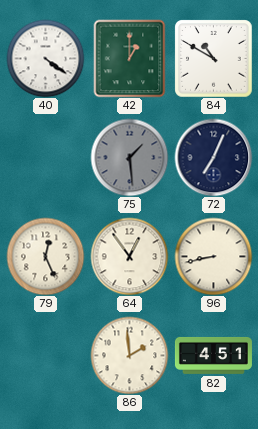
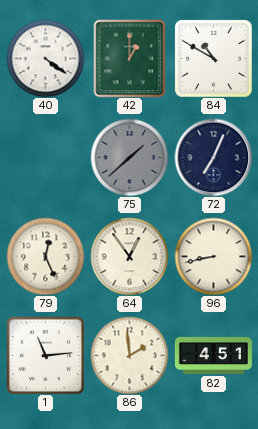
75: 1:29 -> 1:38 (129, 157)
1: none -> 11:14 (45, 355)
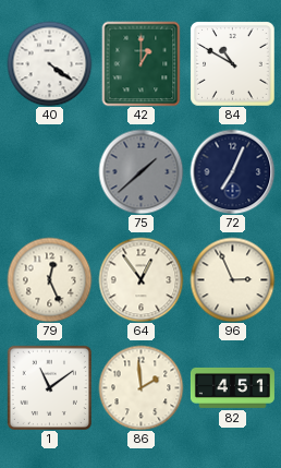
96: 8:43 -> 2:56 (232, 279)
1: 11:14 -> 11:09 (49, 387)
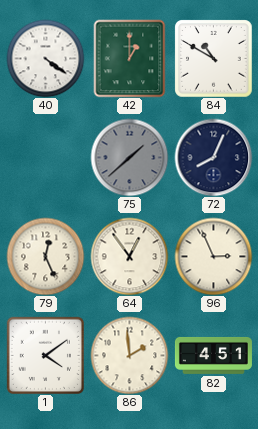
72: 7:04 -> 8:04 (213, 157)
1: 11:09 -> 4:09 (45, 355)
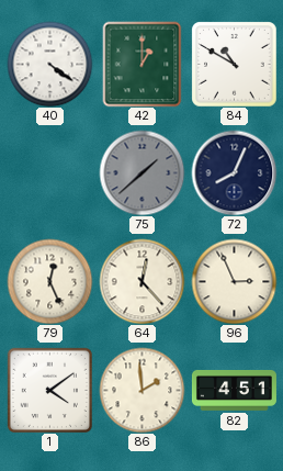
64: 12:54 -> 12:23 (141, 281)
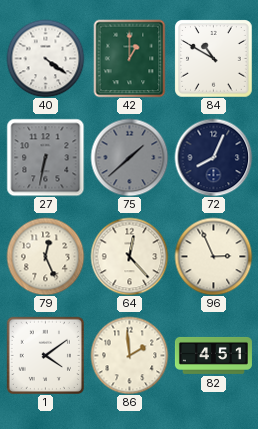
27: none -> 6:32 (45, 157)
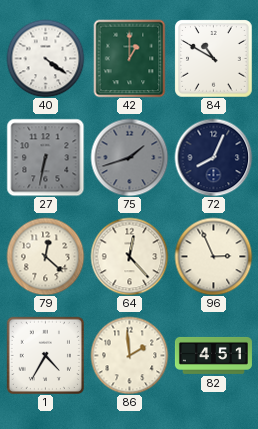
75: 1:38 -> 1:42 (129, 157)
79: 12:26 -> 12:22 (45, 256)
1: 4:09 -> 4:35 (45, 355)
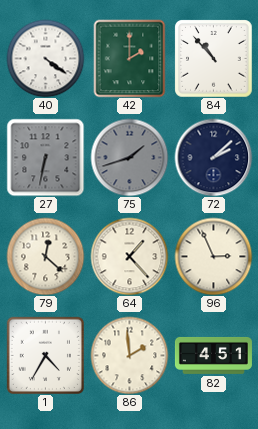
42: 1:00 -> 2:00 (130, 58)
84: 10:50 -> 10:53 (213, 58)
72: 8:04 -> 2:08 (213, 157)
64: 12:23 -> 1:23 (129, 256)
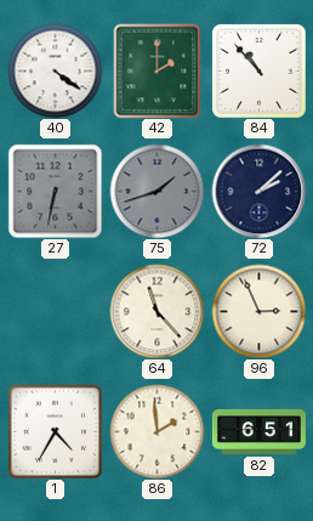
79: 12:22 -> none (45, 256)
64: 1:23 -> 11:23 (156, 311)
82: 4:51 -> 6:51 (258, 431)
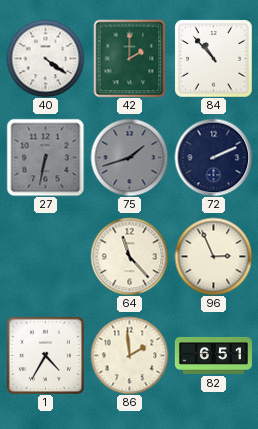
72: 2:08 -> 2:11 (213, 157)
